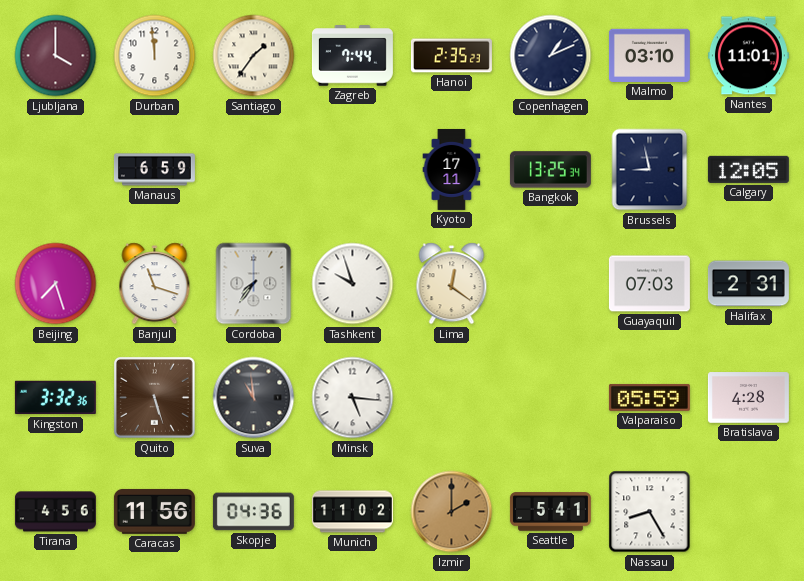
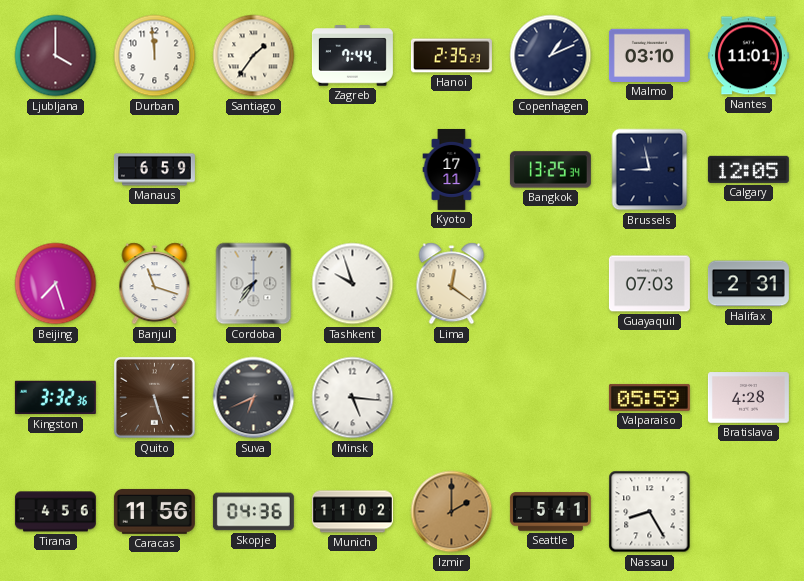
Suva: 10:59 -> 6:41 (254, 398)
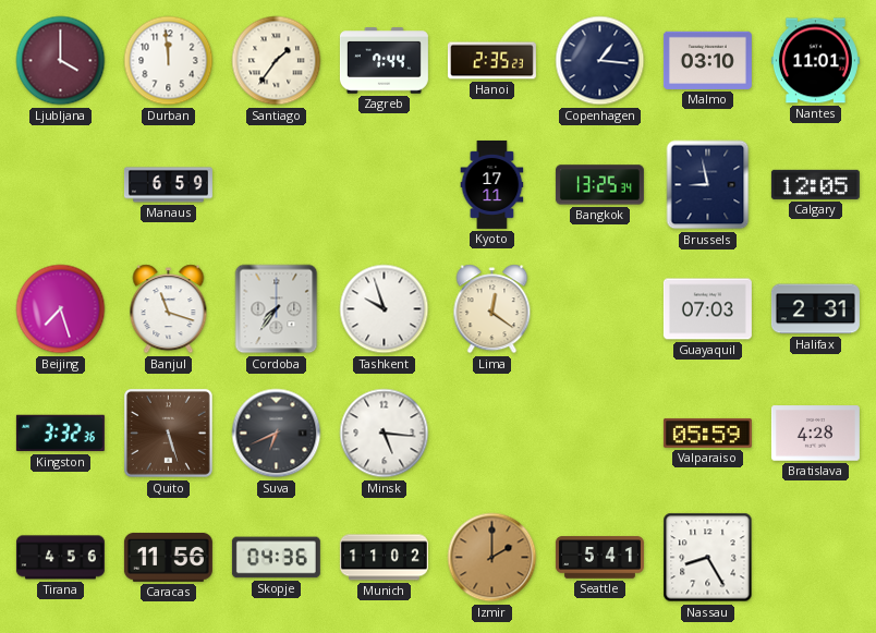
Copenhagen: 1:11 -> 1:16 (600, 61)
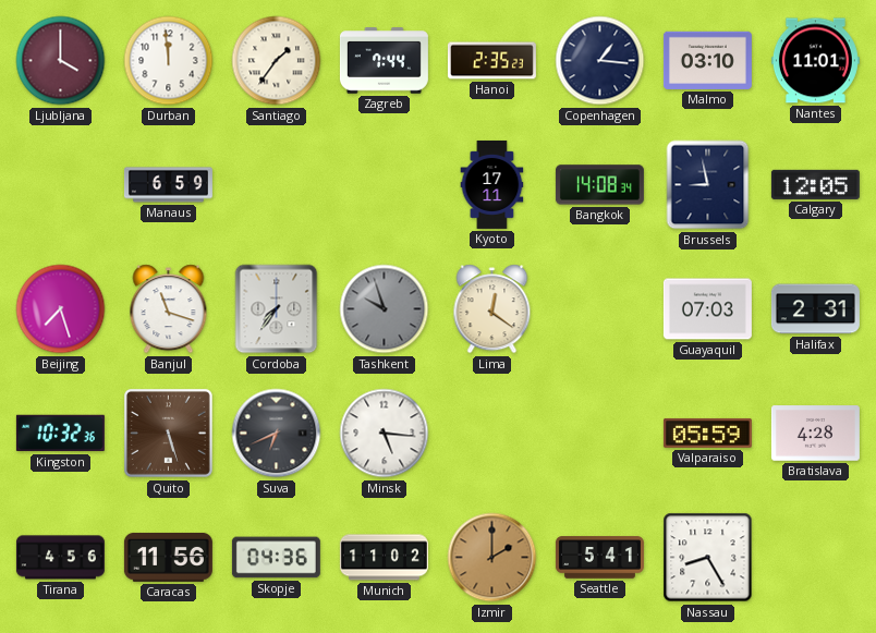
Bangkok: 13:25 -> 14:08 (599, 185)
Tashkent dial: white -> grey (385, 309)
Kingston: 3:32 -> 10:32 (60, 434)
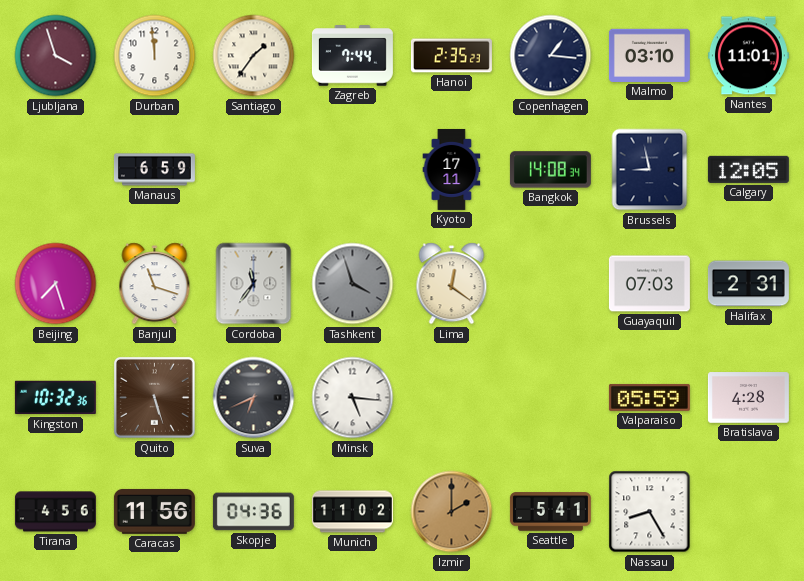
Ljubljana: 4:00 -> 3:57 (56, 56)
Cordoba: 7:36 -> 11:36 (254, 284)
Tashkent: 9:57 -> 3:57 (353, 284)
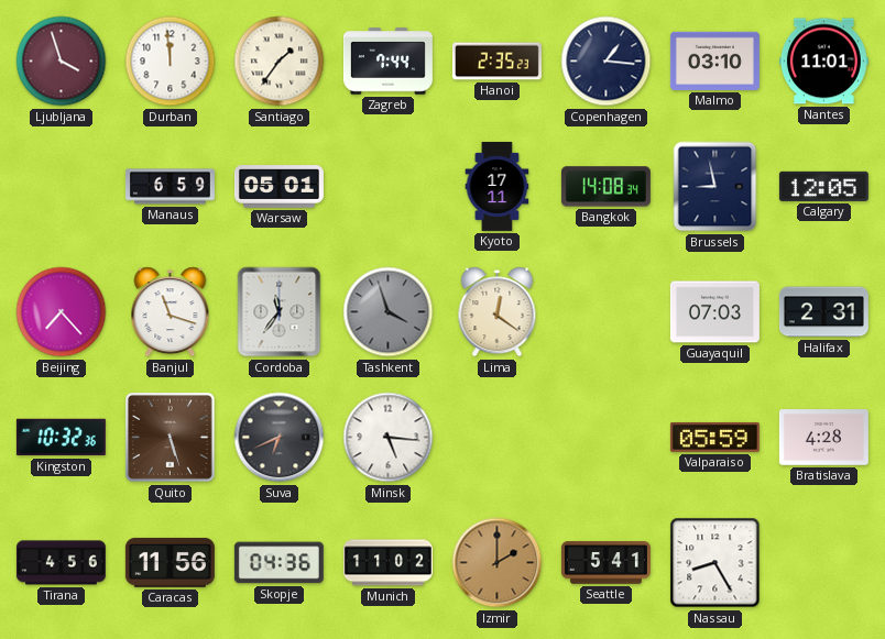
Warsaw: none -> 05:01 (278, 187)
Beijing: 7:27 -> 7:23 (62, 312)
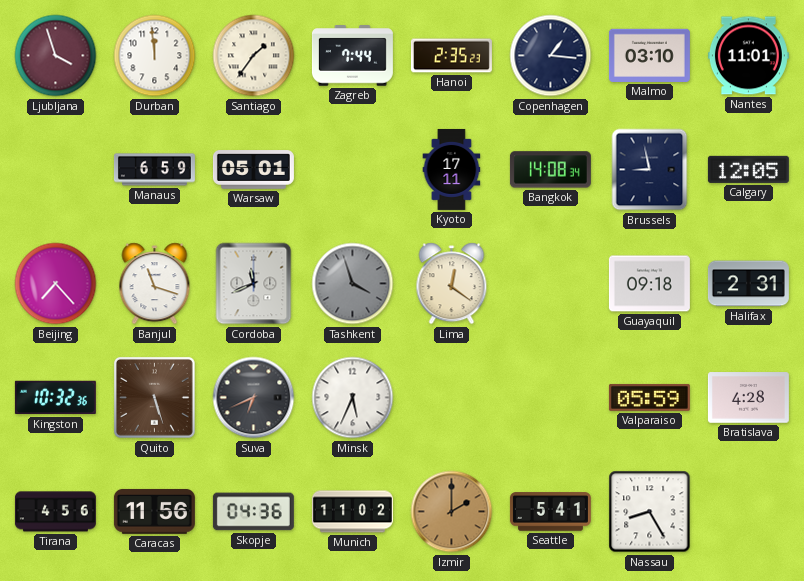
Cordoba: 11:36 -> 11:41 (254, 284)
Guayaquil: 07:03 -> 09:18 (649, 284)
Minsk: 5:16 -> 5:34 (353, 398)
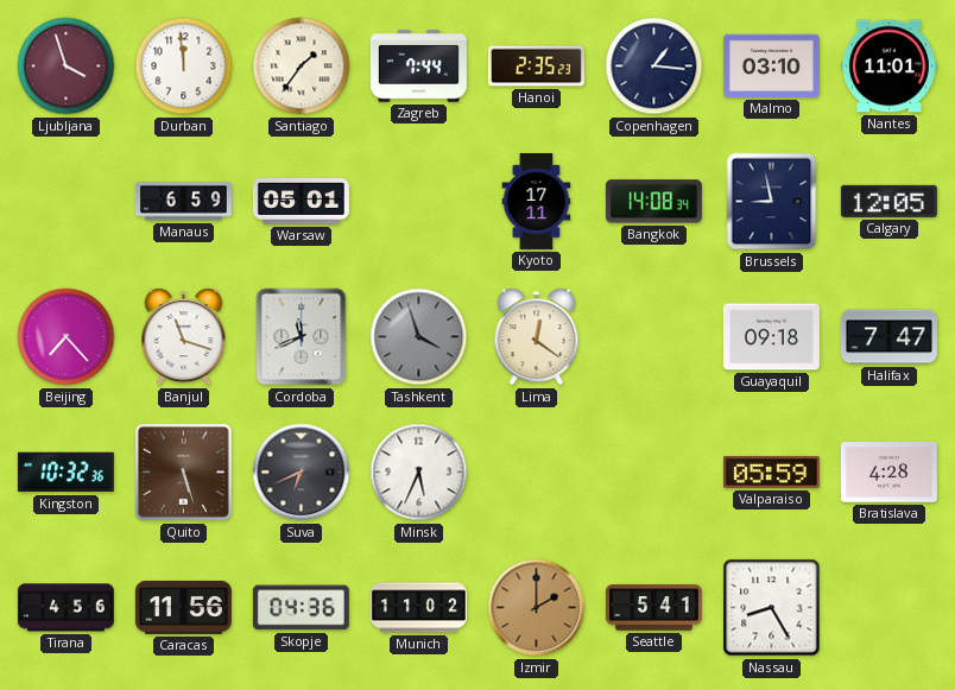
Halifax: 2:31 -> 7:47 (888, 337)
